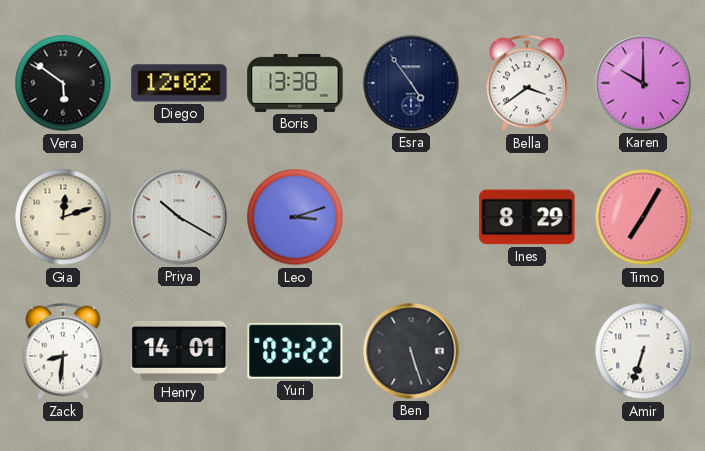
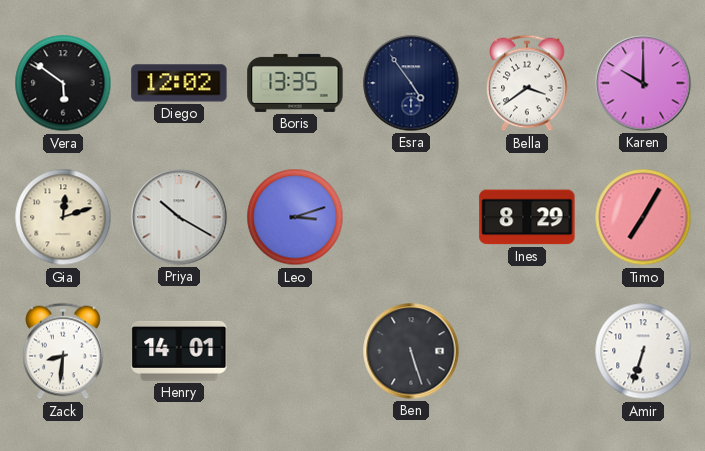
Boris: 13:38 -> 13:35 (295, 83)
Yuri: 03:22 -> none (295, 351)
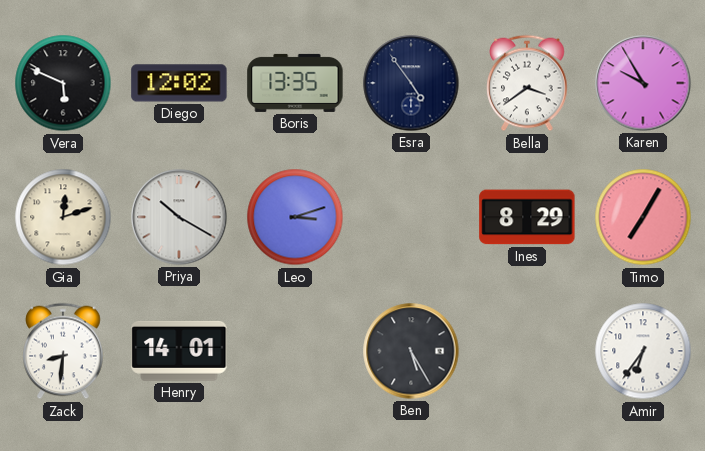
Vera: 5:51 -> 5:49 (63, 83)
Karen: 10:00 -> 9:55 (643, 83)
Ben: 5:27 -> 5:25 (411, 351)
Amir: 6:33 -> 6:36 (643, 351)
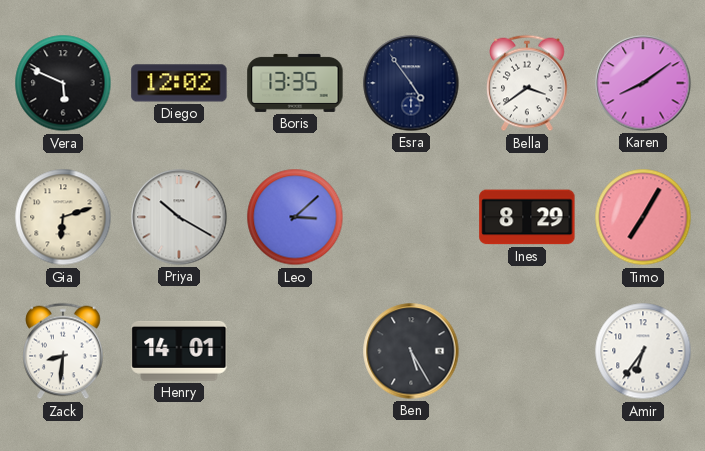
Karen: 9:55 -> 8:09 (643, 83)
Gia: 12:12 -> 6:12 (63, 217)
Leo: 3:12 -> 3:08 (295, 217)
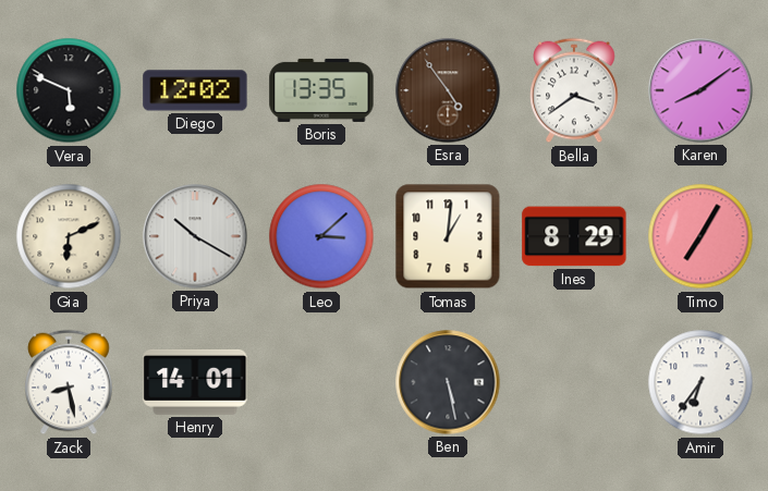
Esra dial: navy -> brown (448, 90)
Gia: 6:12 -> 6:11 (69, 236)
Tomas: none -> 1:01 (448, 236)
Zack: 8:31 -> 8:28 (69, 382)
Ben: 5:25 -> 5:28 (448, 382)
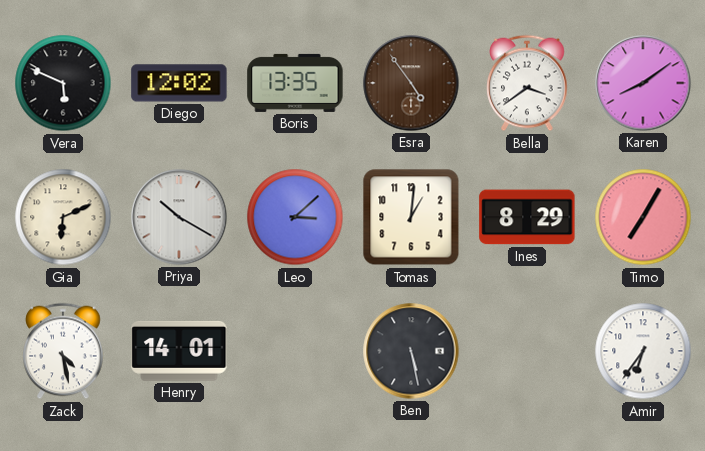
Zack: 8:28 -> 4:28 (63, 351)
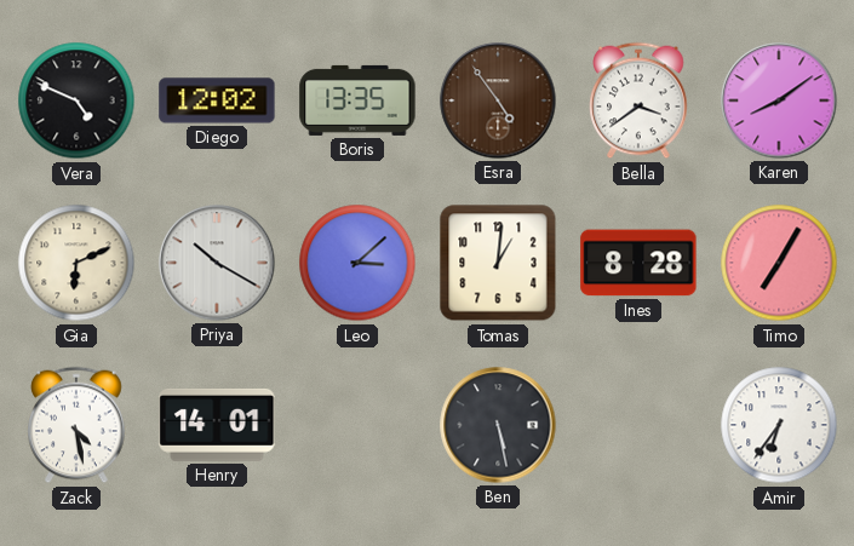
Vera: 5:49 -> 4:49 (76, 100)
Ines: 8:29 -> 8:28 (638, 263)
